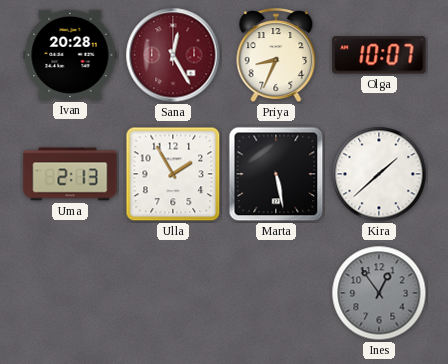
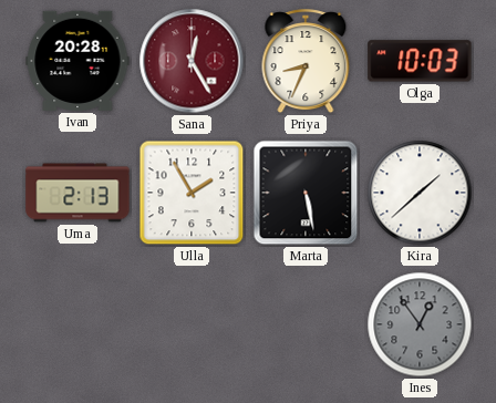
Olga: 10:07 -> 10:03 (420, 61)
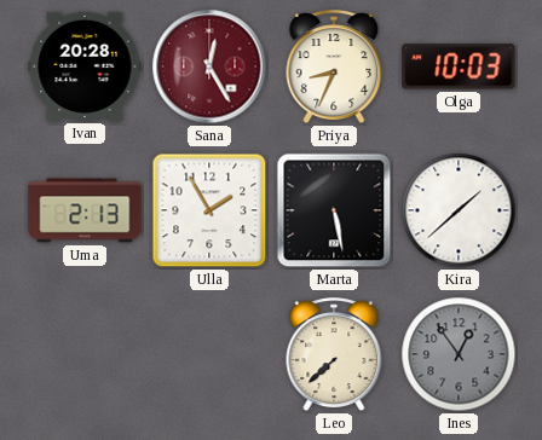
Leo: none -> 7:38 (334, 355)
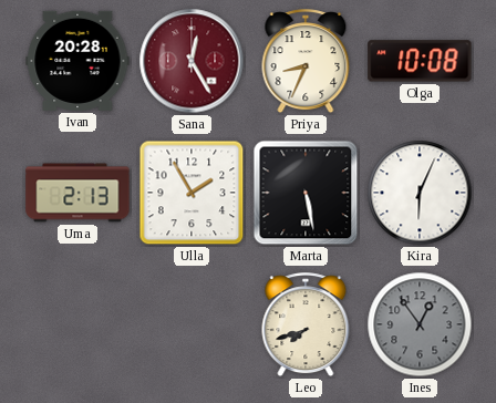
Olga: 10:03 -> 10:08 (420, 61)
Kira: 1:38 -> 6:04 (420, 193)
Leo: 7:38 -> 7:42 (306, 325)
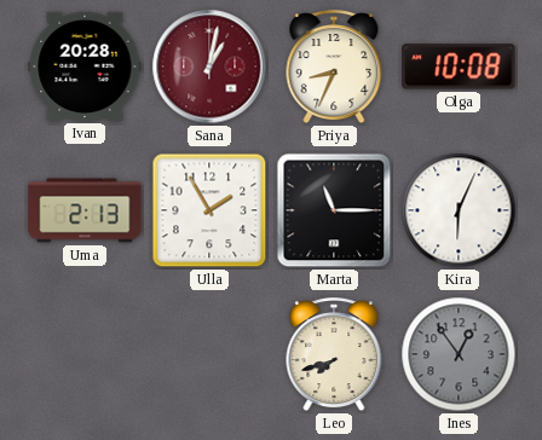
Sana: 12:25 -> 1:02 (209, 66)
Marta: 5:28 -> 11:15 (334, 210)
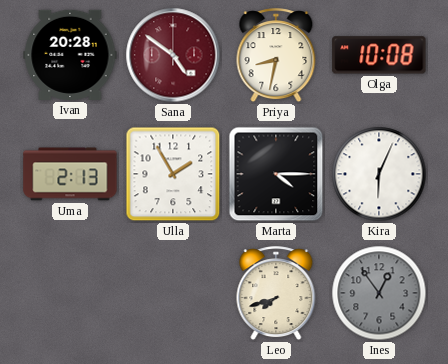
Sana: 1:02 -> 4:51 (173, 55)
Priya: 8:34 -> 8:32 (276, 56)
Marta: 11:15 -> 4:15 (276, 174)
